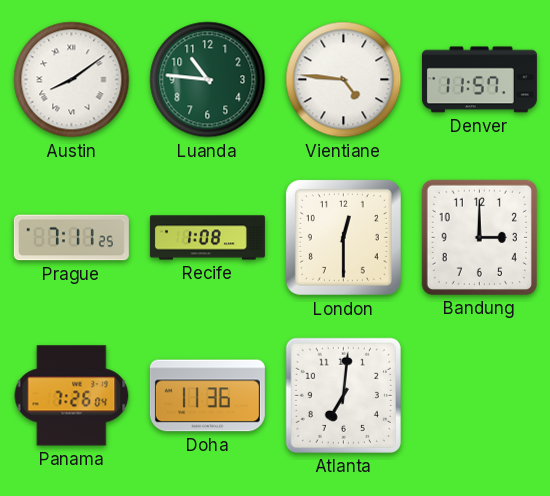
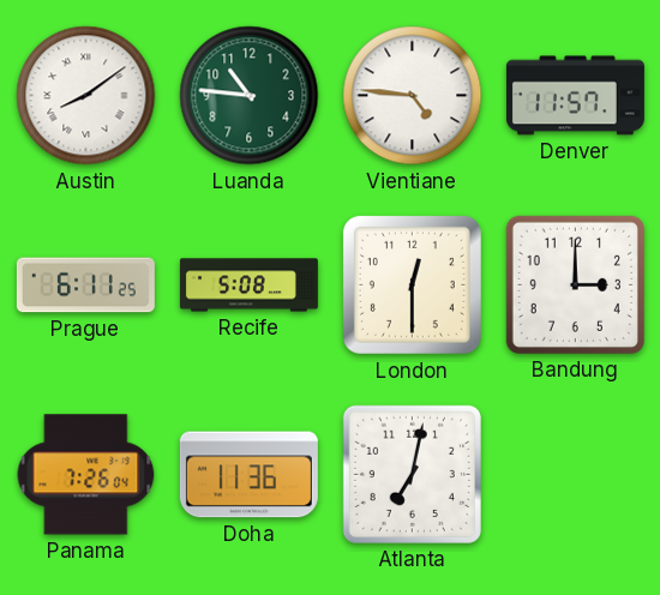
Prague: 7:11 -> 6:11 (85, 286)
Recife: 1:08 -> 5:08 (248, 286)
Atlanta: 7:01 -> 7:02 (412, 474)
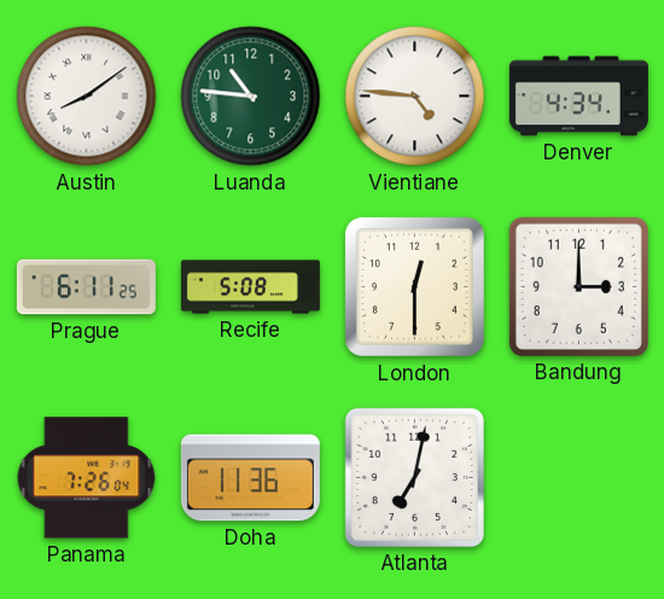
Denver: 11:57 -> 4:34 (578, 97)
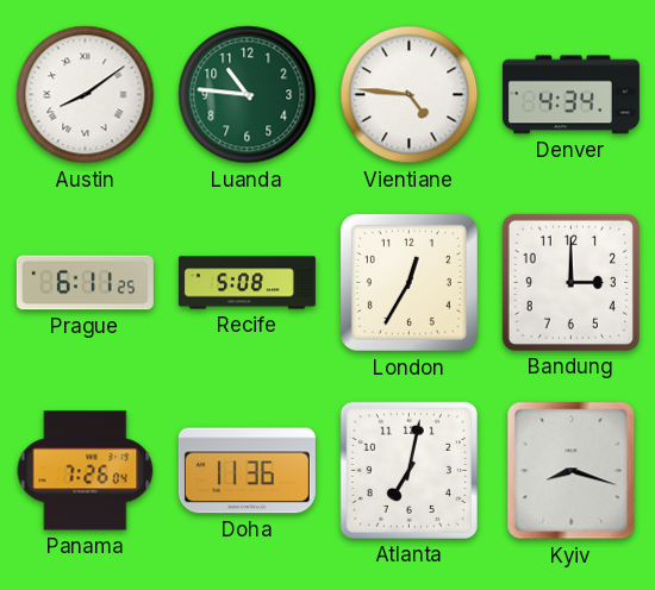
London: 12:30 -> 12:35 (408, 282)
Kyiv: none -> 8:18 (572, 471)
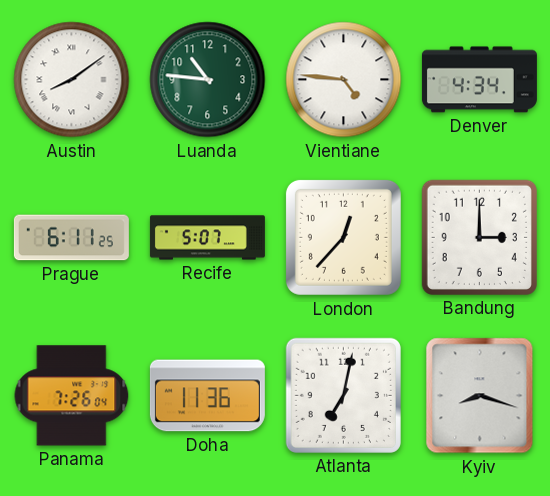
Recife: 5:08 -> 5:07 (207, 238)
London: 12:35 -> 12:37 (343, 237)
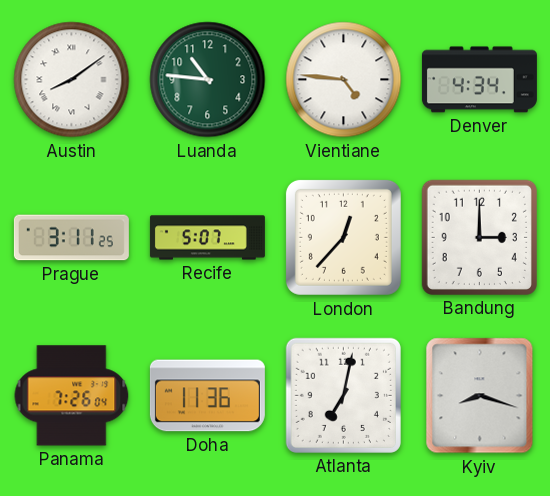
Prague: 6:11 -> 3:11 (71, 238)
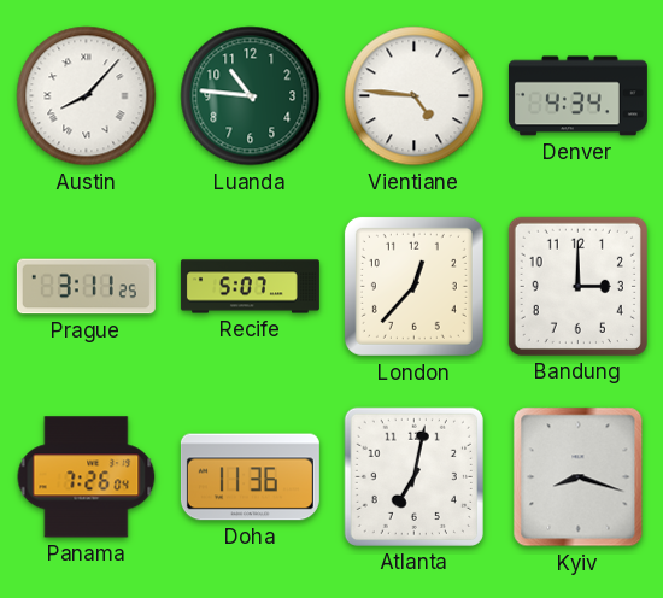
Austin: 8:09 -> 8:07 (87, 96)
